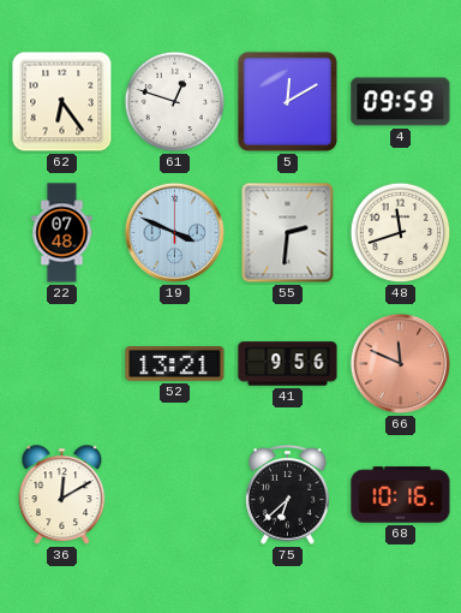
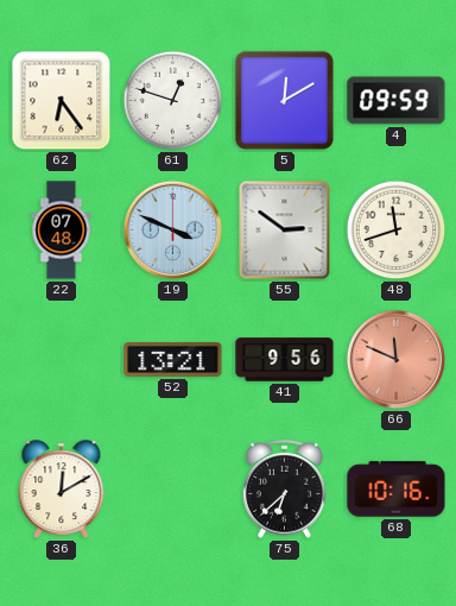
55: 2:31 -> 2:51 (285, 231)
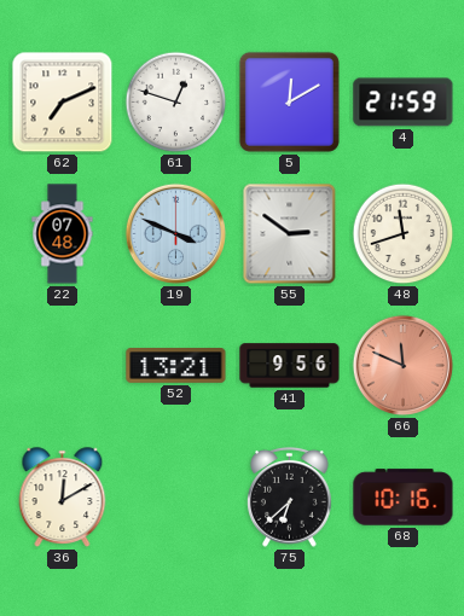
62: 6:24 -> 7:11 (63, 103)
4: 09:59 -> 21:59 (404, 103)
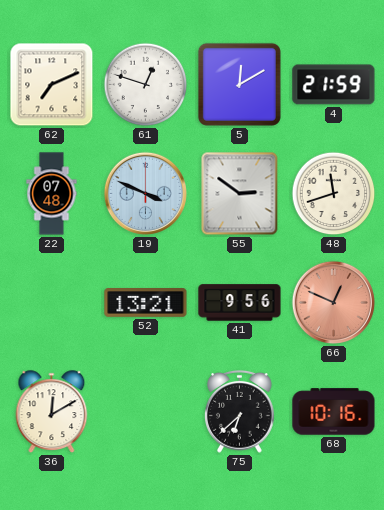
66: 11:49 -> 12:49 (333, 302)
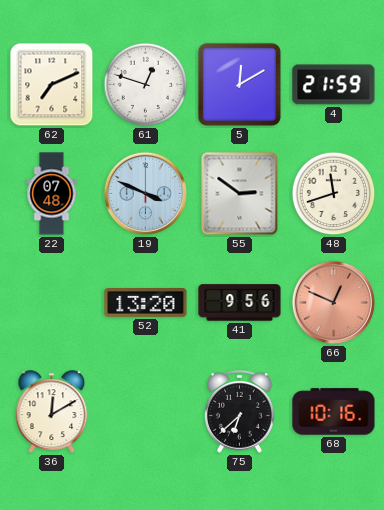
52: 13:21 -> 13:20 (146, 303)
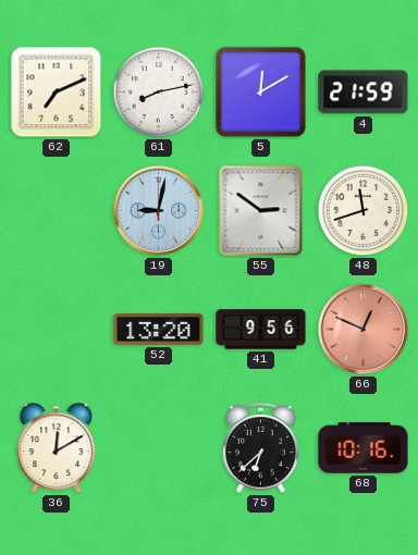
61: 12:48 -> 8:13 (159, 92)
22: 07:48 -> none (52, 194)
19: 3:49 -> 9:02 (158, 210)
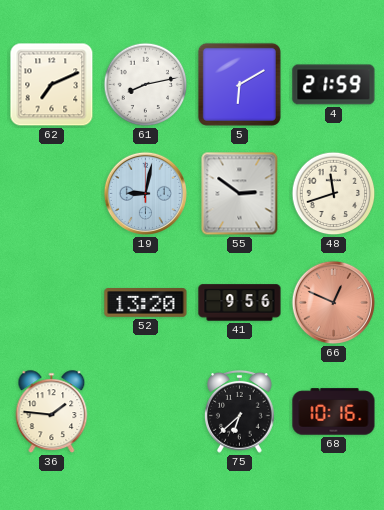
5: 12:10 -> 6:10 (239, 84)
36: 12:10 -> 1:46 (52, 412)
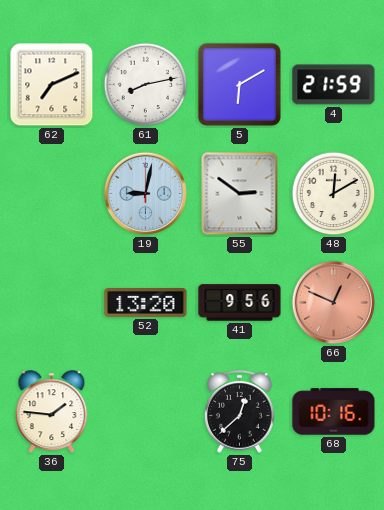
48: 11:42 -> 12:10 (334, 194)
75: 6:38 -> 12:38 (240, 411)
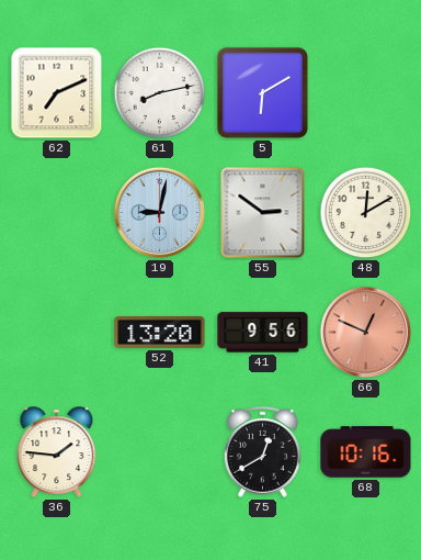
4: 21:59 -> none (334, 85)
75: 12:38 -> 12:40 (263, 451)
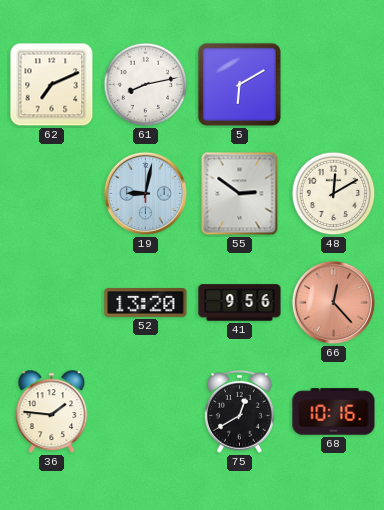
66: 12:49 -> 12:23 (333, 302)
